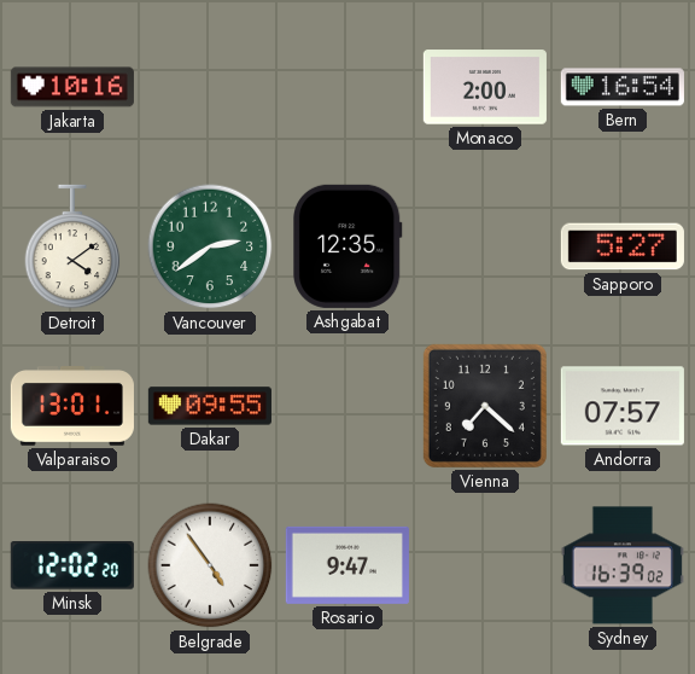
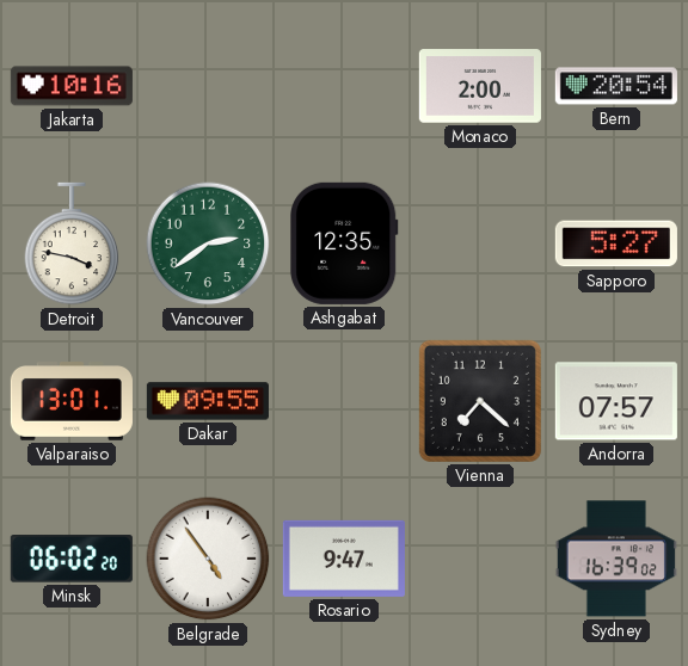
Bern: 16:54 -> 20:54 (616, 86)
Detroit: 4:09 -> 3:47 (72, 243)
Minsk: 12:02 -> 06:02 (72, 560)
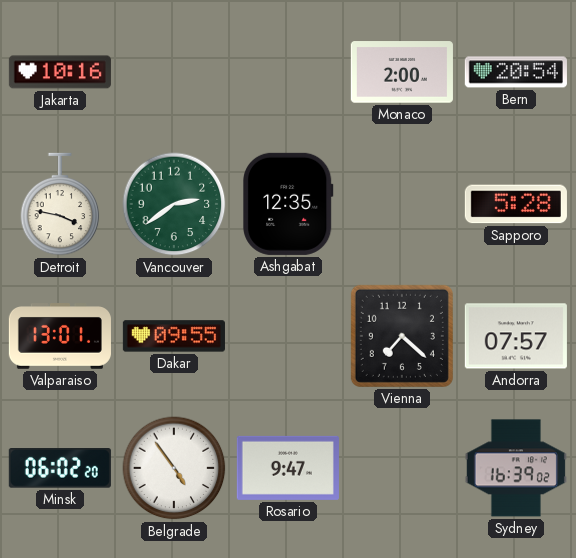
Sapporo: 5:27 -> 5:28 (516, 204)
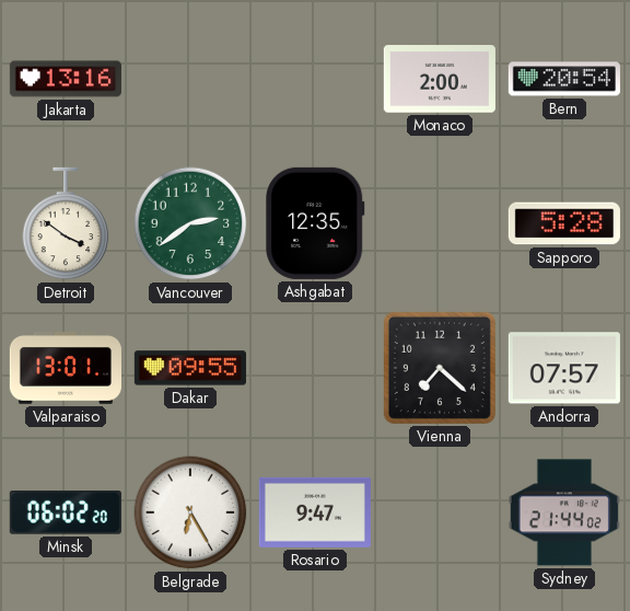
Jakarta: 10:16 -> 13:16 (66, 79)
Detroit: 3:47 -> 3:51 (66, 223)
Belgrade: 4:54 -> 6:25 (190, 512)
Sydney: 16:39 -> 21:44 (564, 512)
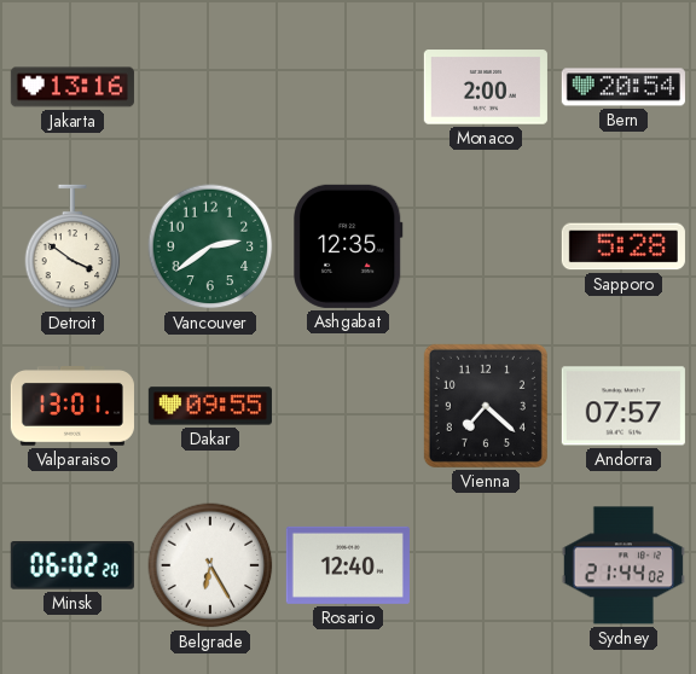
Rosario: 9:47 -> 12:40 (348, 565)
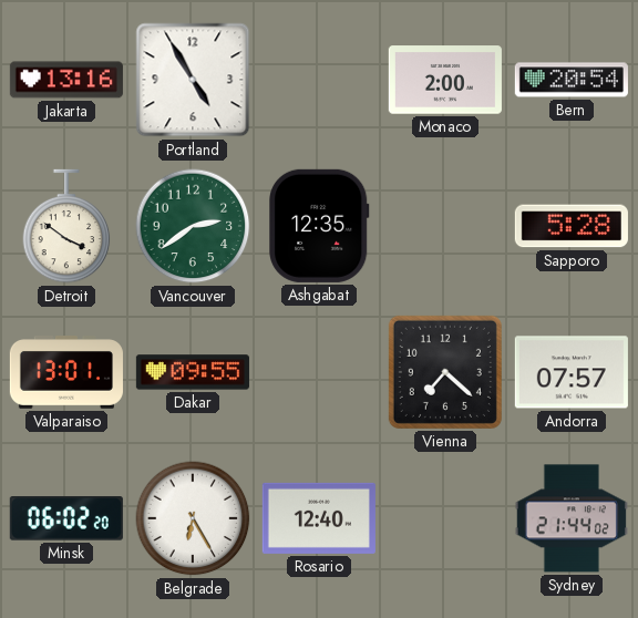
Portland: none -> 4:55 (193, 80)
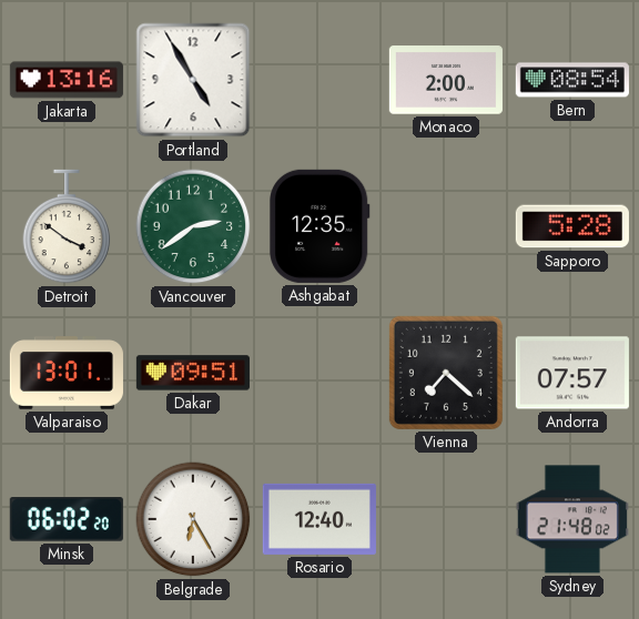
Bern: 20:54 -> 08:54 (572, 80)
Dakar: 09:55 -> 09:51 (193, 373)
Sydney: 21:44 -> 21:48 (572, 519)
